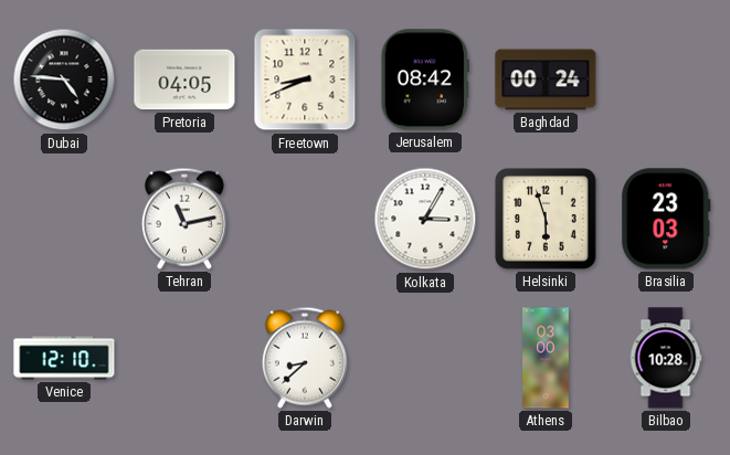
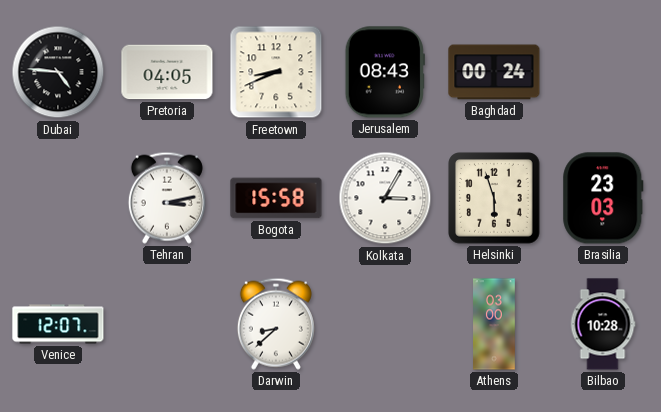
Jerusalem: 08:42 -> 08:43 (385, 72)
Tehran: 11:13 -> 3:13 (167, 198)
Bogota: none -> 15:58 (276, 198)
Venice: 12:10 -> 12:07 (58, 324)
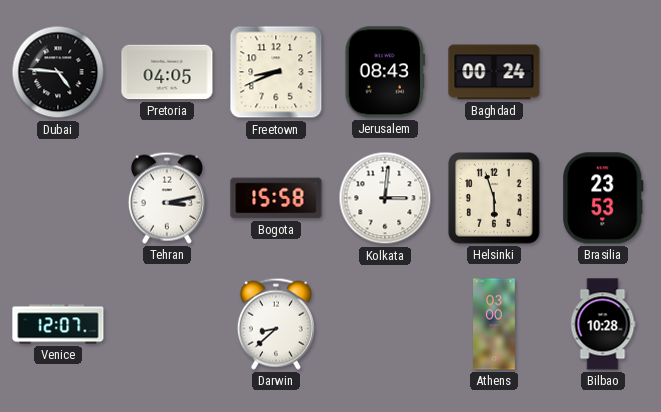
Kolkata: 3:05 -> 3:01 (385, 198)
Brasilia: 23:03 -> 23:53 (603, 198)
